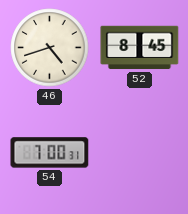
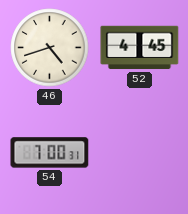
52: 8:45 -> 4:45 (140, 48)
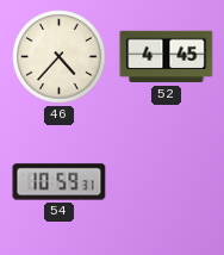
46: 4:42 -> 4:37 (60, 57)
54: 7:00 -> 10:59 (60, 182)
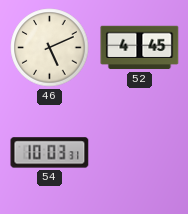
46: 4:37 -> 5:11 (50, 48)
54: 10:59 -> 10:03 (50, 153)
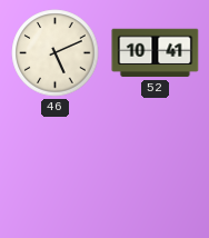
52: 4:45 -> 10:41 (156, 53)
54: 10:03 -> none (50, 153)
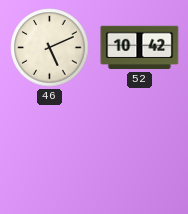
52: 10:41 -> 10:42 (140, 48)
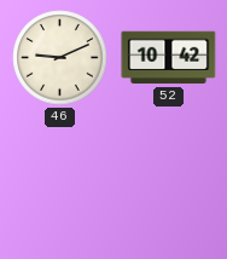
46: 5:11 -> 9:11 (60, 58)
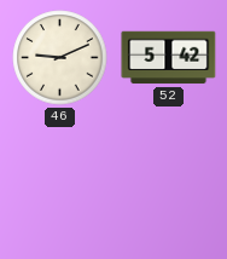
52: 10:42 -> 5:42 (169, 58)
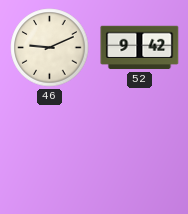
52: 5:42 -> 9:42 (140, 48)
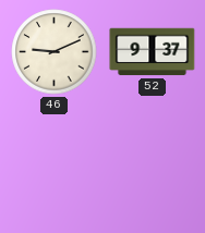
52: 9:42 -> 9:37 (153, 52)
